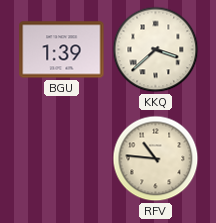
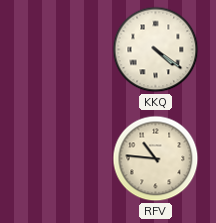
BGU: 1:39 -> none (62, 50)
KKQ: 3:38 -> 4:21 (156, 50)
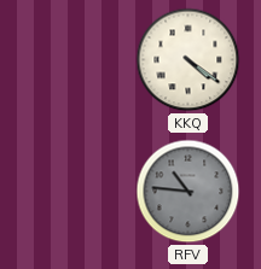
RFV dial: cream -> grey (188, 192)
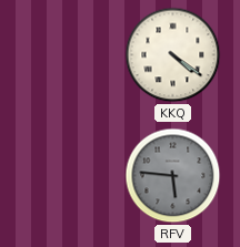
RFV: 10:46 -> 5:46 (173, 176)
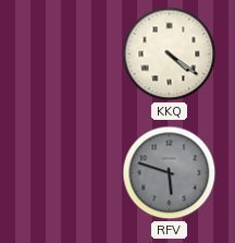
RFV: 5:46 -> 5:48 (170, 173)
